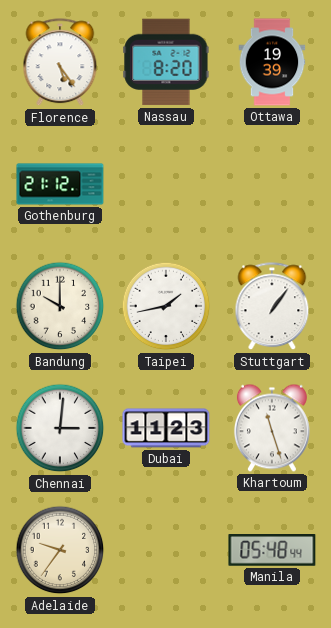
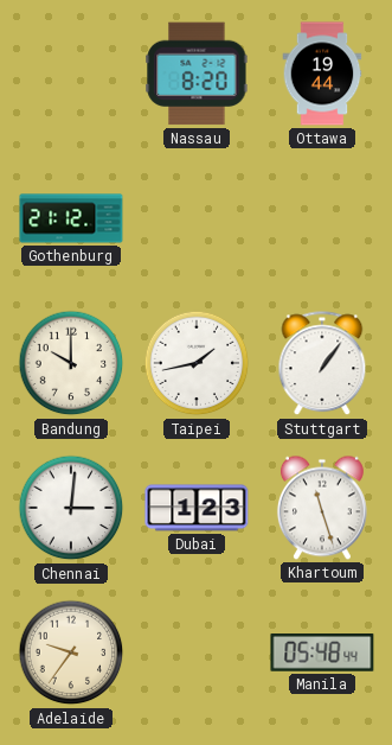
Florence: 5:24 -> none (60, 63)
Ottawa: 19:39 -> 19:44 (322, 74)
Dubai: 11:23 -> 1:23 (197, 508)
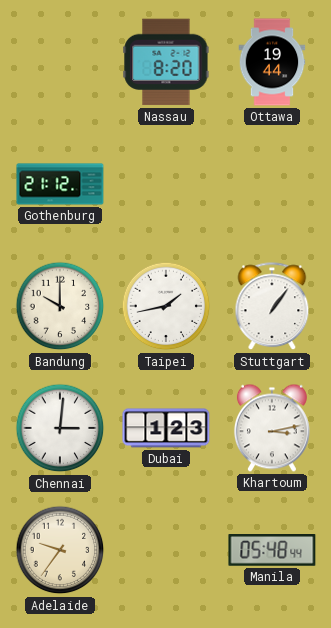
Khartoum: 11:27 -> 3:13 (272, 428)
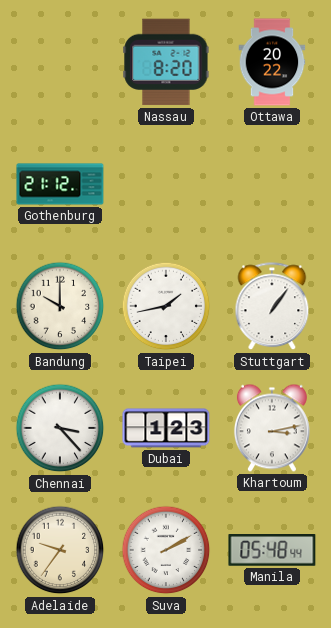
Ottawa: 19:44 -> 20:22 (272, 62)
Chennai: 3:01 -> 3:23 (60, 428)
Suva: none -> 2:10 (166, 550)
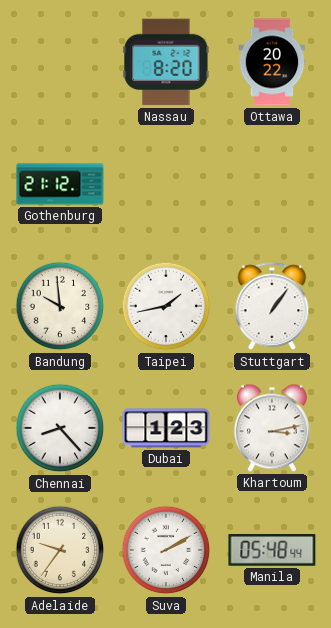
Bandung: 10:00 -> 9:59 (60, 306)
Chennai: 3:23 -> 8:23 (60, 428)
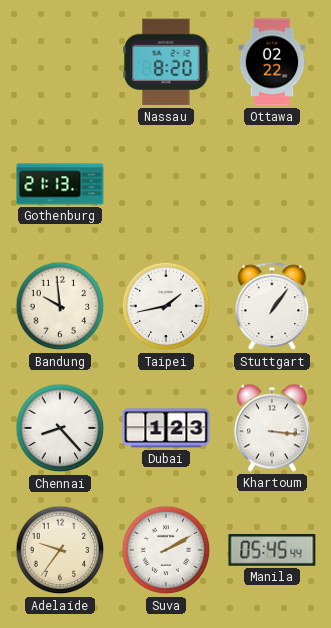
Ottawa: 20:22 -> 02:22 (272, 62)
Gothenburg: 21:12 -> 21:13 (60, 184)
Khartoum: 3:13 -> 3:16 (272, 428)
Manila: 05:48 -> 05:45 (272, 550)
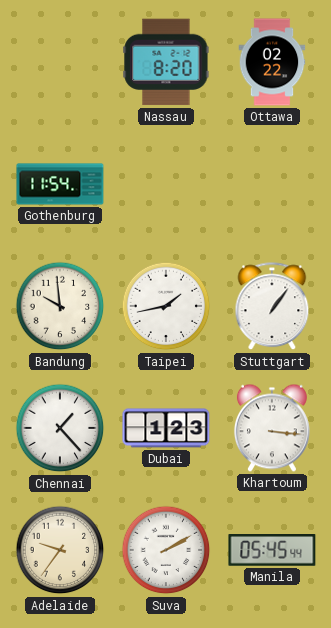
Gothenburg: 21:13 -> 11:54 (60, 184)
Chennai: 8:23 -> 1:23 (60, 428)
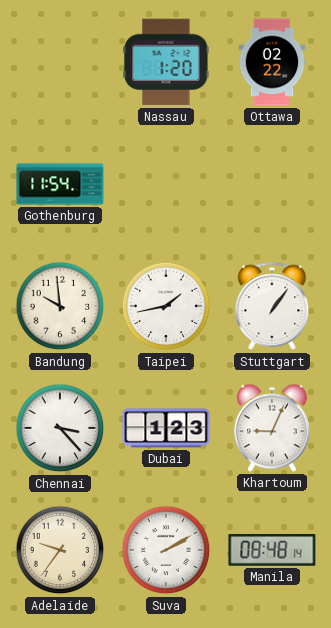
Nassau: 8:20 -> 1:20 (166, 62)
Chennai: 1:23 -> 3:23 (60, 428)
Khartoum: 3:16 -> 9:04 (272, 428)
Manila: 05:45 -> 08:48 (272, 550)
